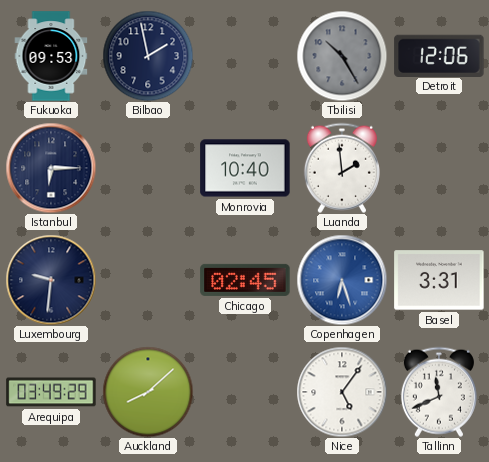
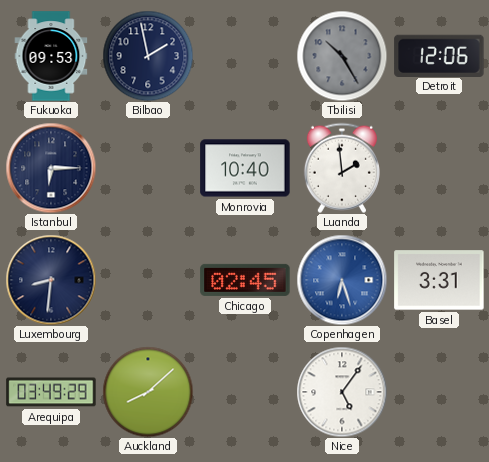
Luxembourg: 9:31 -> 8:31 (51, 280)
Tallinn: 11:41 -> none (439, 392)
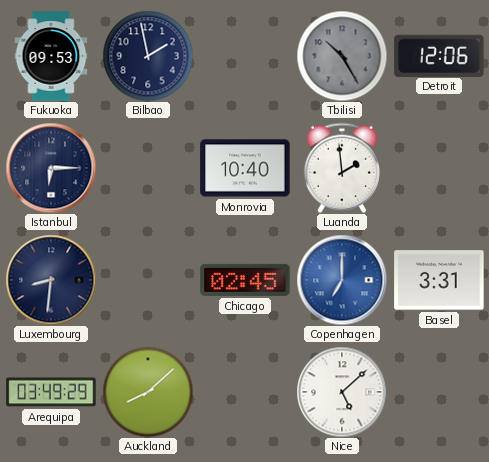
Copenhagen: 6:27 -> 7:00 (342, 280)
Nice: 5:06 -> 5:08 (342, 392)
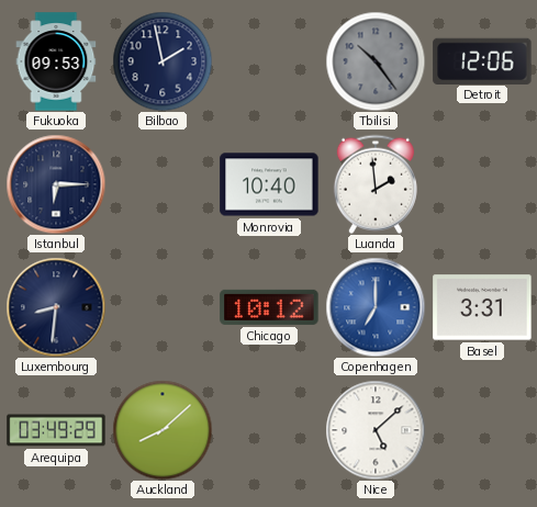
Tbilisi: 10:25 -> 10:24 (376, 61)
Chicago: 02:45 -> 10:12 (269, 307)
